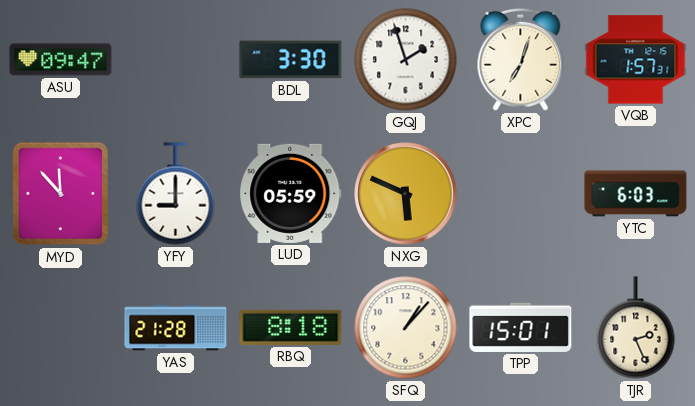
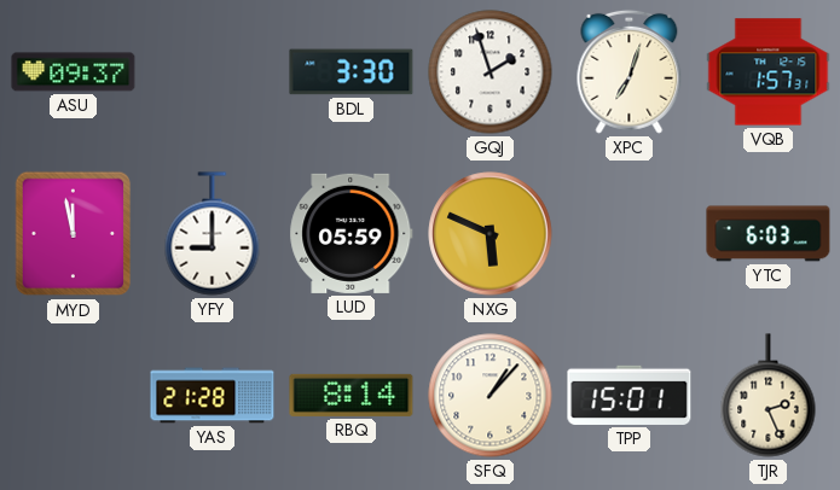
ASU: 09:47 -> 09:37 (74, 72)
MYD: 11:53 -> 11:58 (74, 234)
RBQ: 8:18 -> 8:14 (352, 395)
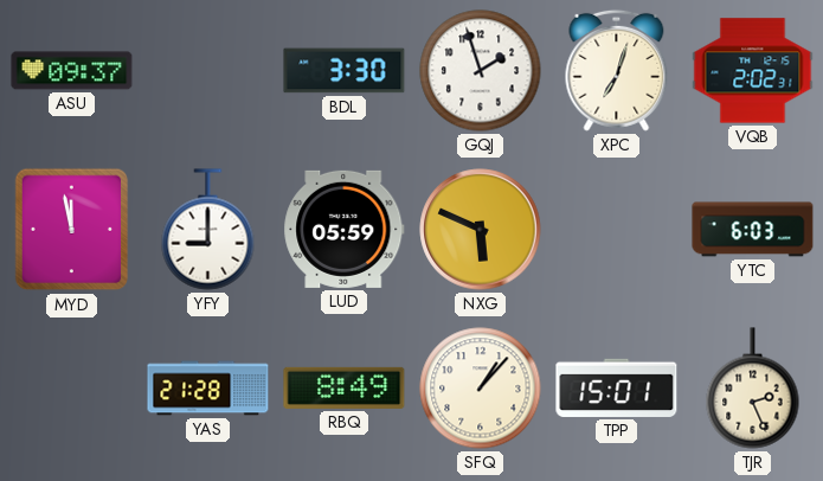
VQB: 1:57 -> 2:02 (753, 71)
RBQ: 8:14 -> 8:49 (345, 387)
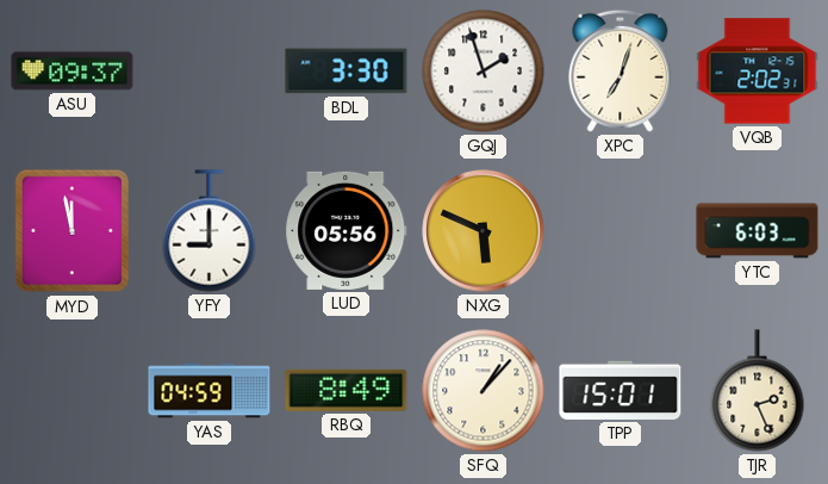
LUD: 05:59 -> 05:56 (347, 230)
YAS: 21:28 -> 04:59 (210, 391)
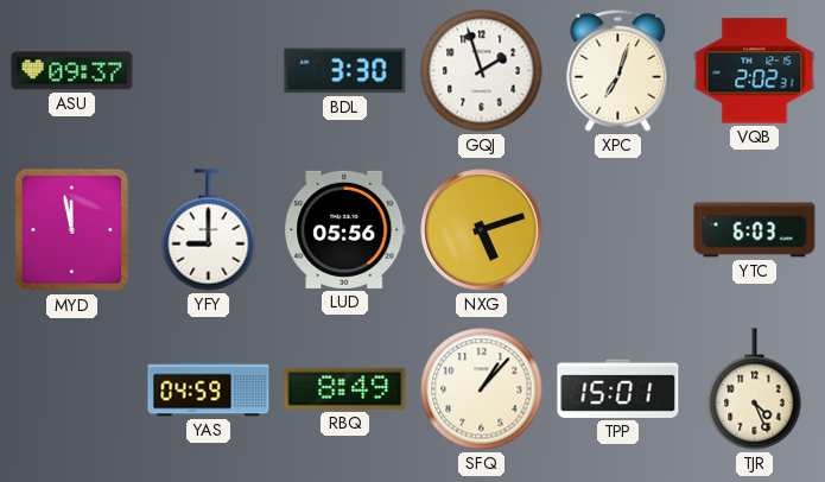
NXG: 5:49 -> 5:12 (482, 230)
TJR: 2:26 -> 4:26 (755, 389)
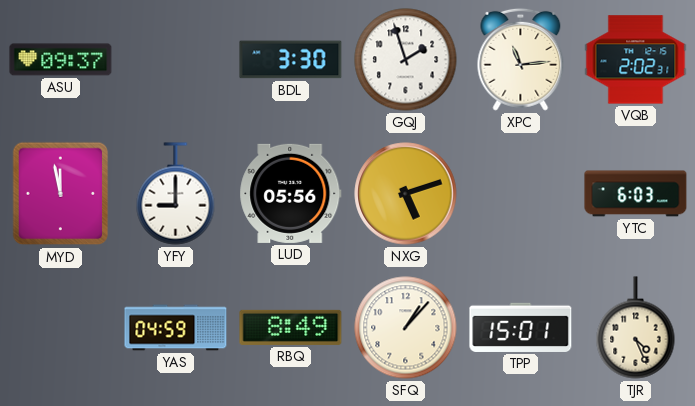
XPC: 7:03 -> 11:14 (521, 59)
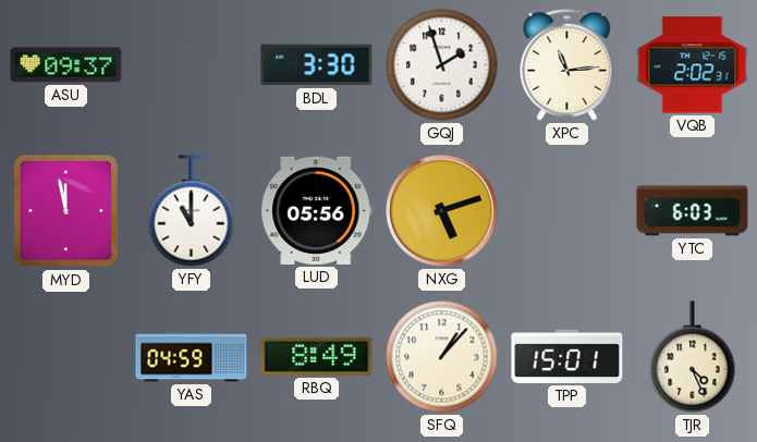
YFY: 9:00 -> 11:00 (192, 211)
